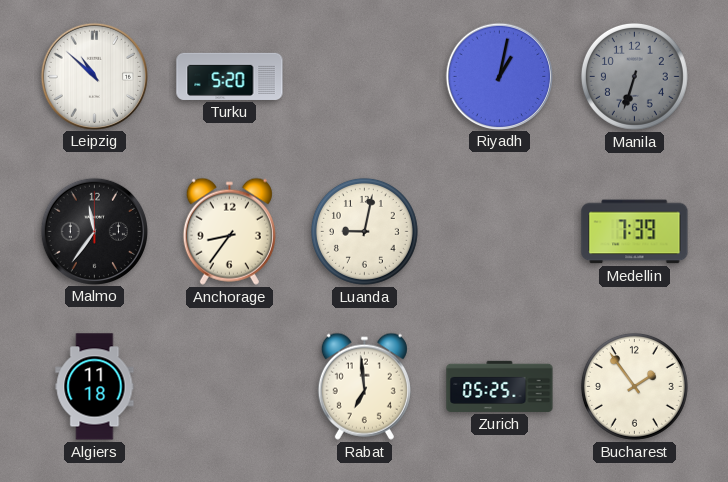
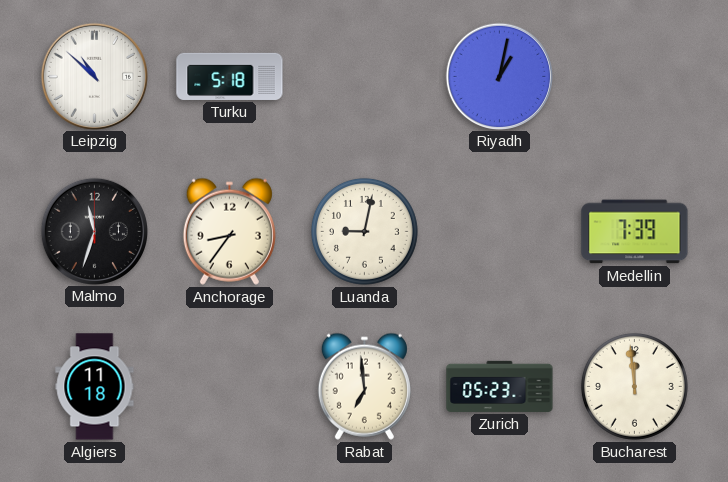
Turku: 5:20 -> 5:18 (230, 76)
Manila: 6:33 -> none (634, 76)
Malmo: 11:36 -> 11:33 (94, 231)
Zurich: 05:25 -> 05:23 (500, 386)
Bucharest: 1:54 -> 11:59 (634, 386)
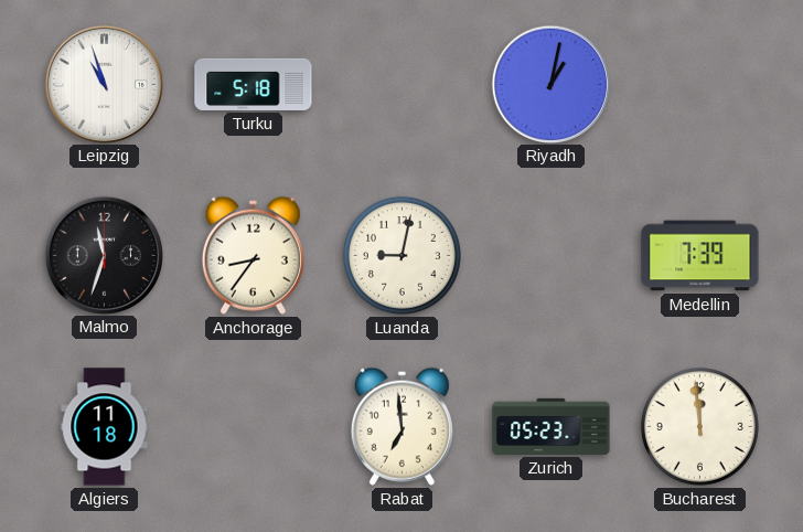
Leipzig: 10:52 -> 10:57 (104, 84)
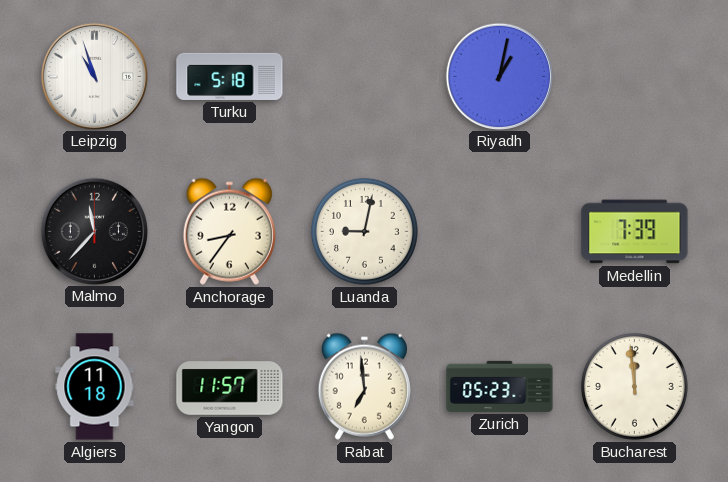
Malmo: 11:33 -> 11:37 (94, 231)
Yangon: none -> 11:57 (230, 387)
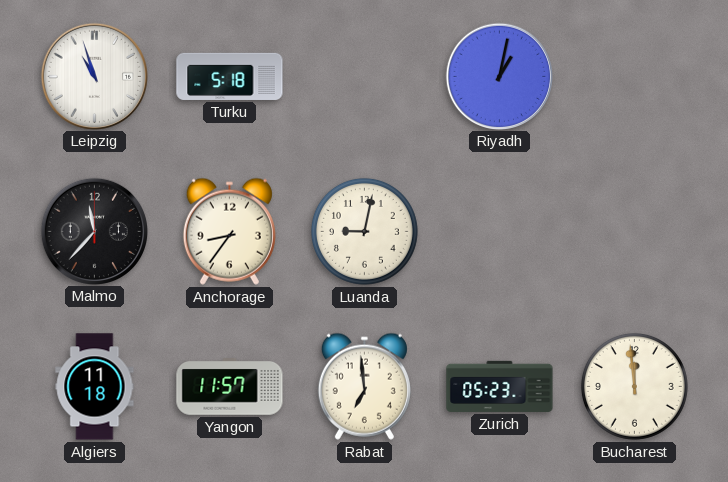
Medellin: 7:39 -> none (635, 232)
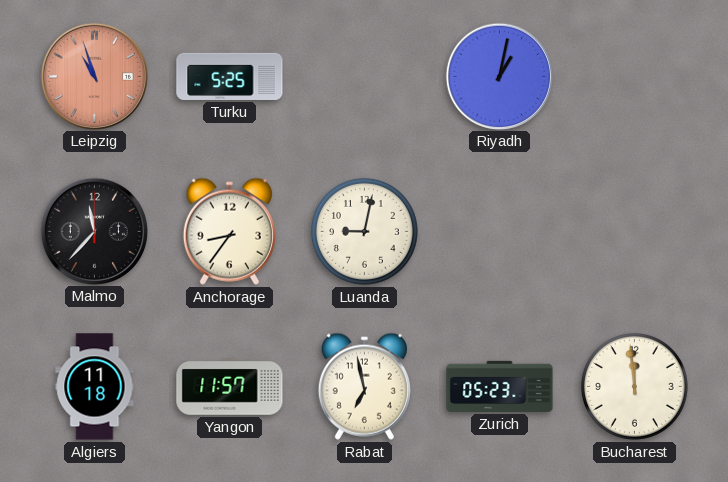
Leipzig dial: white -> salmon (94, 76)
Turku: 5:18 -> 5:25 (230, 76)
Rabat: 6:59 -> 6:58 (364, 386)
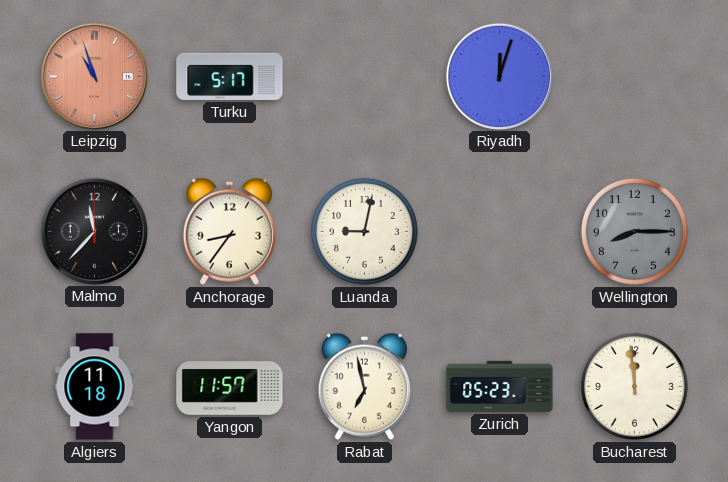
Turku: 5:25 -> 5:17 (230, 76)
Riyadh: 1:02 -> 12:03 (499, 76)
Wellington: none -> 8:15 (634, 231)
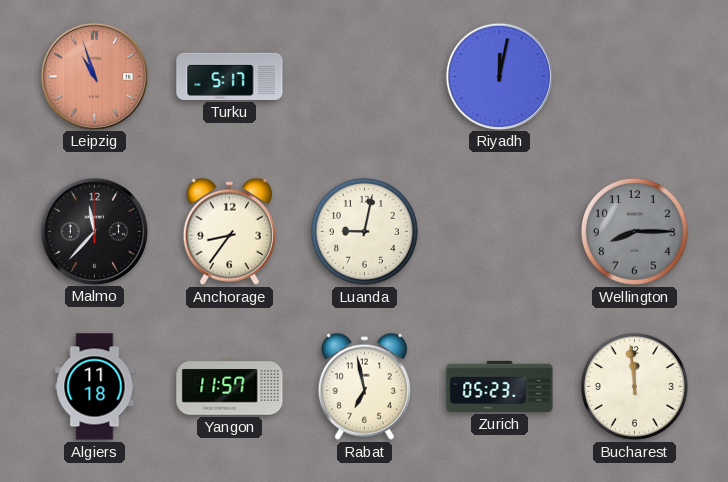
Riyadh: 12:03 -> 12:02 (499, 76)
